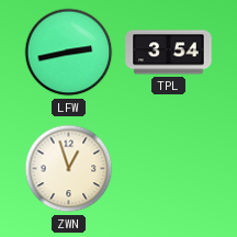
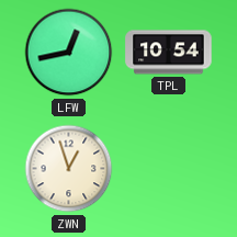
LFW: 2:43 -> 12:43 (69, 53)
TPL: 3:54 -> 10:54 (169, 53)
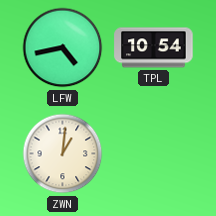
LFW: 12:43 -> 4:43 (63, 48)
ZWN: 12:57 -> 1:01 (63, 154)
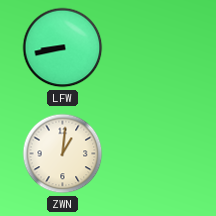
LFW: 4:43 -> 8:43 (63, 48)
TPL: 10:54 -> none (154, 48)
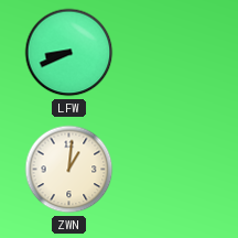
LFW: 8:43 -> 8:41 (69, 53)
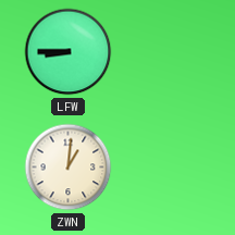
LFW: 8:41 -> 8:45 (69, 52)
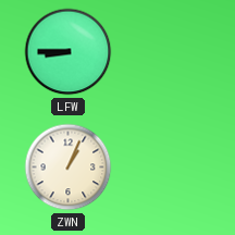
ZWN: 1:01 -> 1:04 (69, 168)
